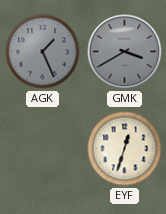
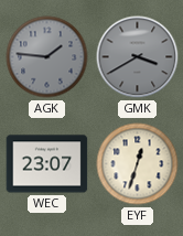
AGK: 1:26 -> 1:46 (47, 57)
WEC: none -> 23:07 (47, 164)
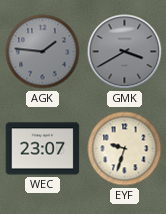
EYF: 12:33 -> 9:33 (125, 149)
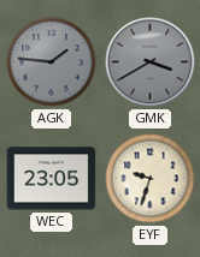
WEC: 23:07 -> 23:05 (52, 179)
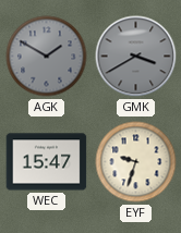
AGK: 1:46 -> 1:50 (47, 57)
WEC: 23:05 -> 15:47 (47, 162)
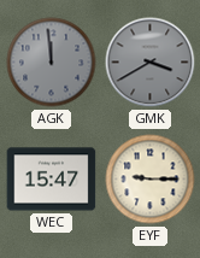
AGK: 1:50 -> 11:59 (52, 63)
EYF: 9:33 -> 9:15 (151, 180)
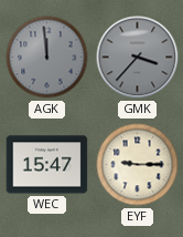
GMK: 3:40 -> 3:37 (138, 58)
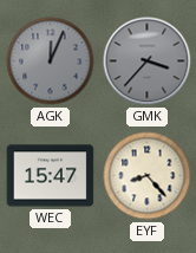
AGK: 11:59 -> 12:04 (51, 61)
EYF: 9:15 -> 8:23 (148, 176)
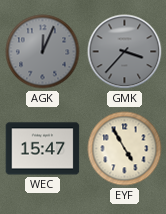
EYF: 8:23 -> 4:55 (125, 149)
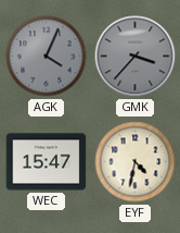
AGK: 12:04 -> 4:04 (47, 57)
EYF: 4:55 -> 4:32 (136, 162)
